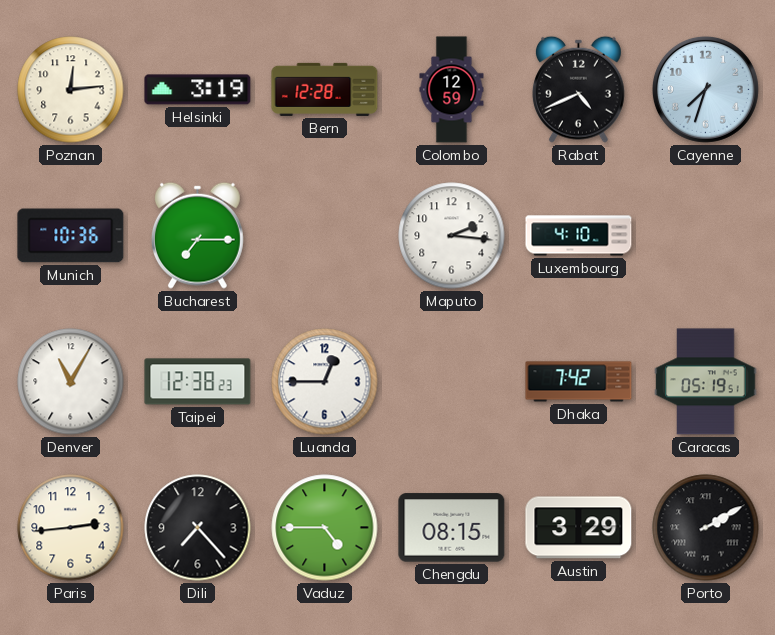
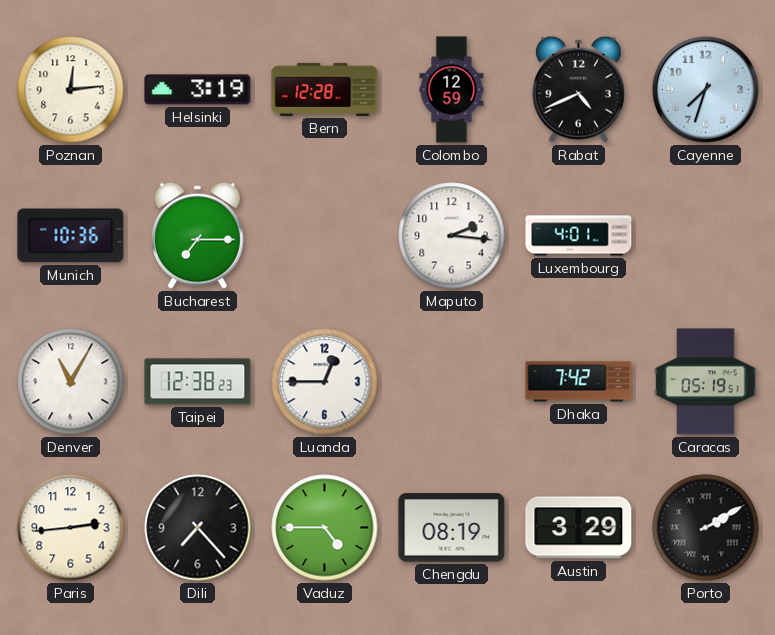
Luxembourg: 4:10 -> 4:01 (579, 236)
Chengdu: 08:15 -> 08:19 (452, 528)
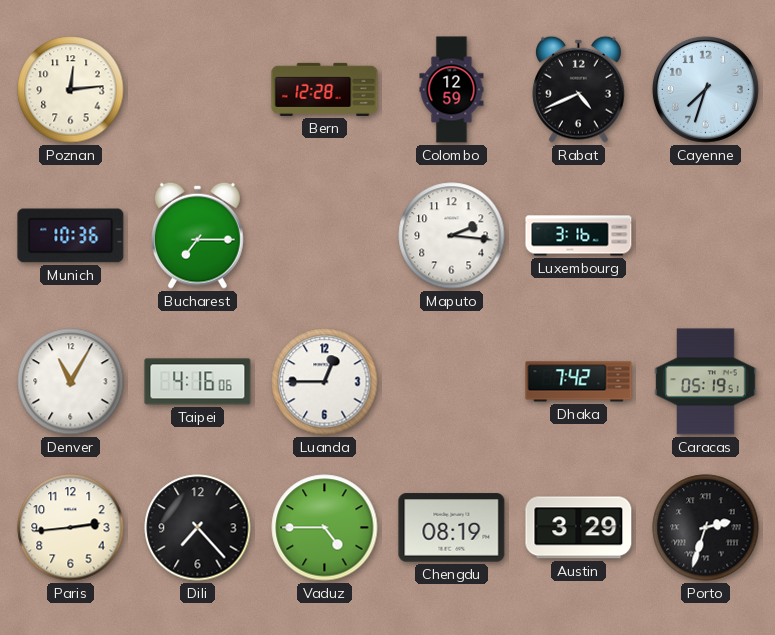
Helsinki: 3:19 -> none (198, 90)
Luxembourg: 4:01 -> 3:16 (579, 236)
Taipei: 12:38 -> 4:16 (198, 382)
Porto: 2:10 -> 2:33 (706, 528)
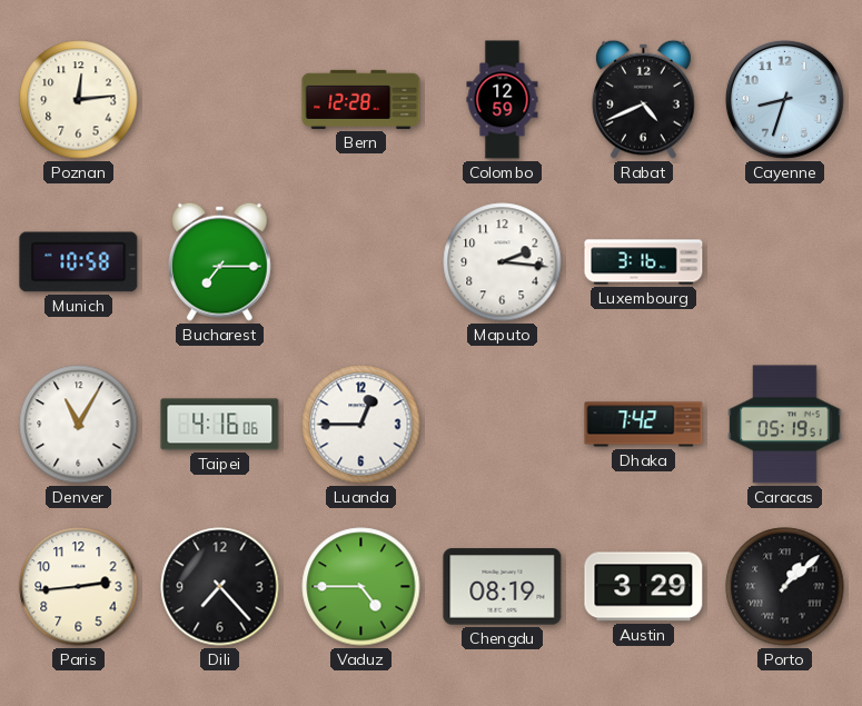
Cayenne: 7:33 -> 8:33 (784, 99)
Munich: 10:36 -> 10:58 (79, 262)
Porto: 2:33 -> 1:08 (785, 587)
